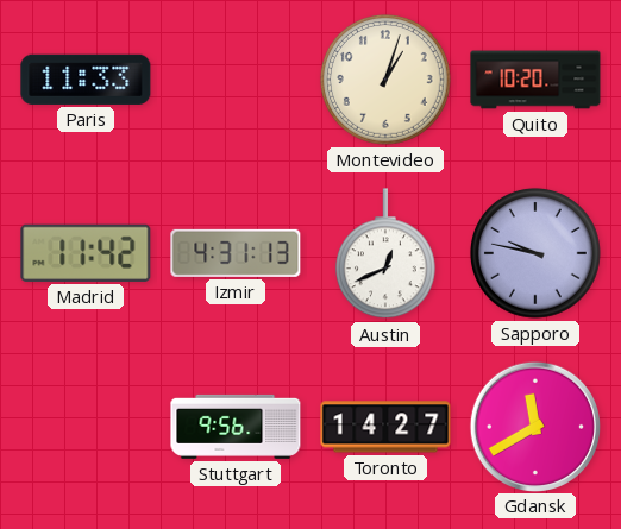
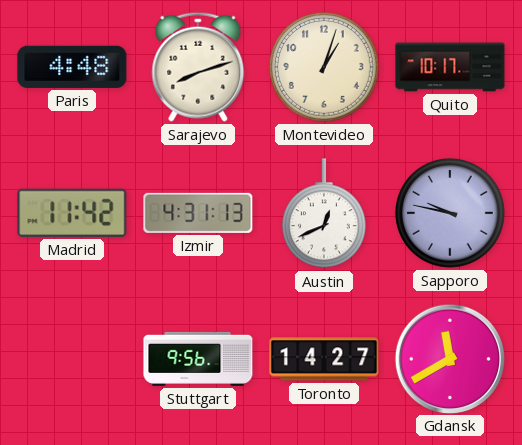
Paris: 11:33 -> 4:48 (72, 67)
Sarajevo: none -> 8:12 (198, 67)
Quito: 10:20 -> 10:17 (450, 67)
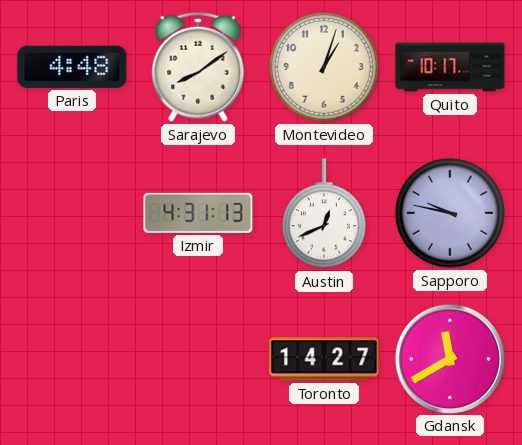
Sarajevo: 8:12 -> 8:09 (198, 67)
Madrid: 11:42 -> none (72, 213)
Stuttgart: 9:56 -> none (198, 359)
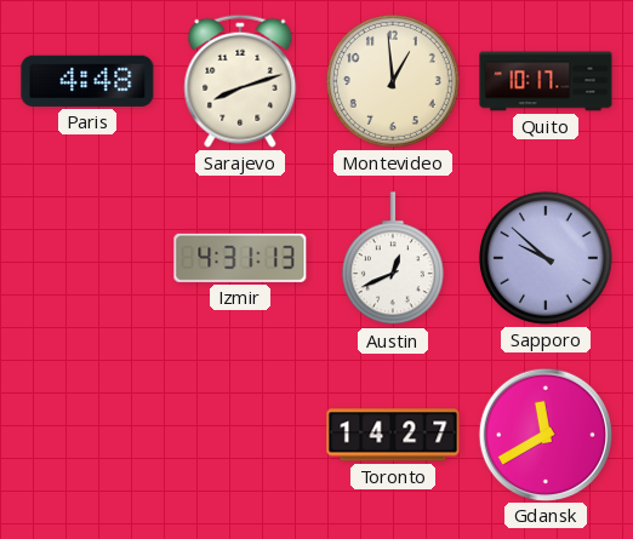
Sarajevo: 8:09 -> 8:12 (240, 81)
Montevideo: 1:03 -> 12:59 (393, 81)
Sapporo: 9:47 -> 9:52 (546, 258)
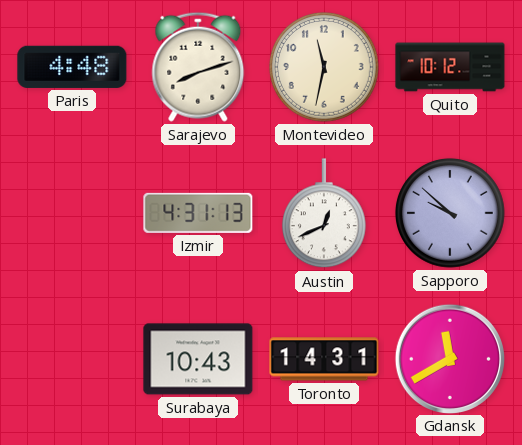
Montevideo: 12:59 -> 11:32 (324, 67)
Quito: 10:17 -> 10:12 (450, 67)
Surabaya: none -> 10:43 (198, 359)
Toronto: 14:27 -> 14:31 (324, 359)
